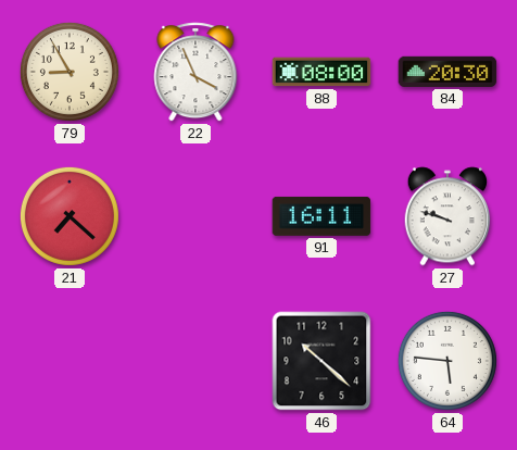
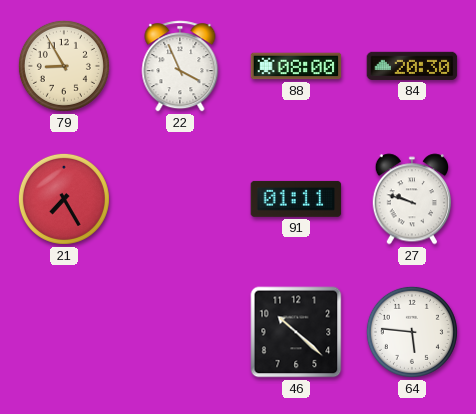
21: 7:22 -> 7:25 (64, 199)
91: 16:11 -> 01:11 (296, 199)
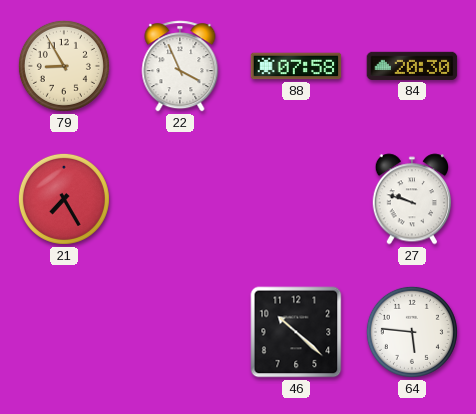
88: 08:00 -> 07:58 (296, 66)
91: 01:11 -> none (296, 199)
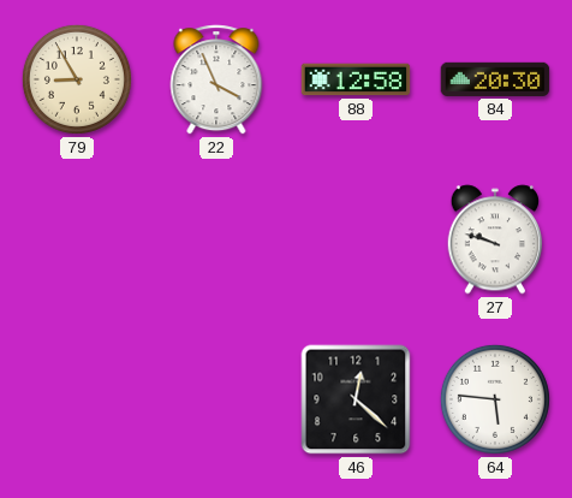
88: 07:58 -> 12:58 (356, 79)
21: 7:25 -> none (64, 199)
46: 10:22 -> 12:22 (356, 399)
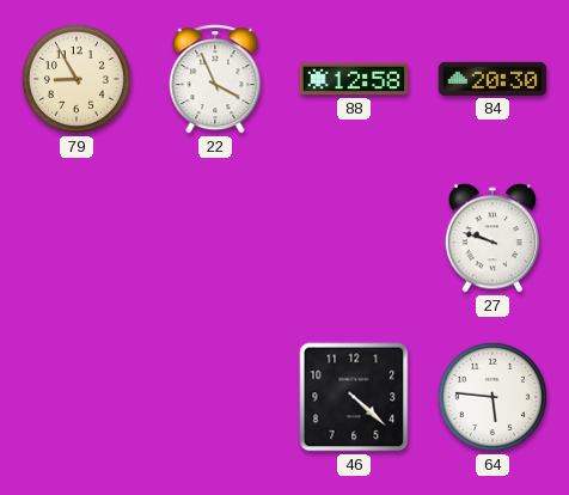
46: 12:22 -> 4:22 (354, 397)
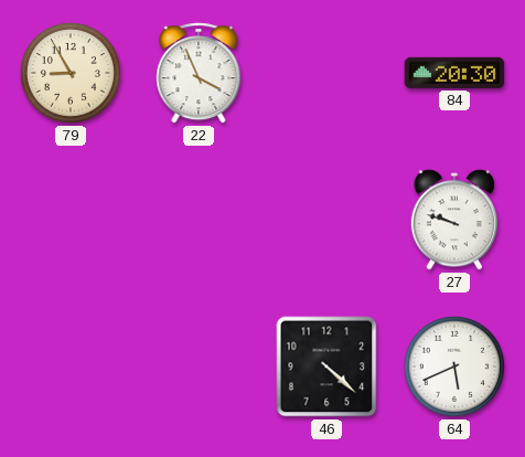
88: 12:58 -> none (354, 79)
64: 5:46 -> 5:41 (454, 366)
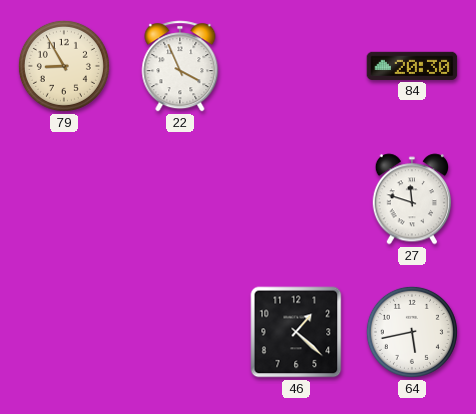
27: 9:48 -> 11:48 (411, 199)
46: 4:22 -> 1:22 (296, 332)
64: 5:41 -> 5:43 (412, 332)
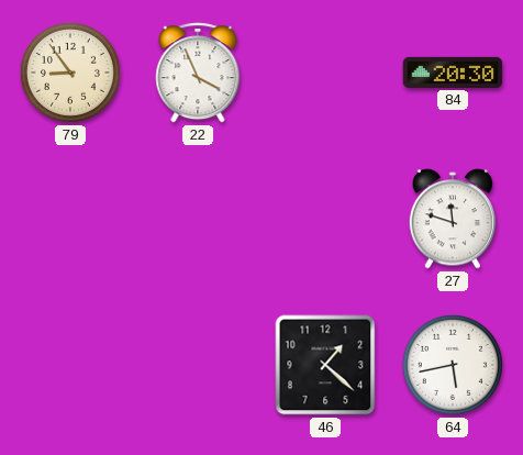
79: 8:55 -> 8:54 (70, 73)
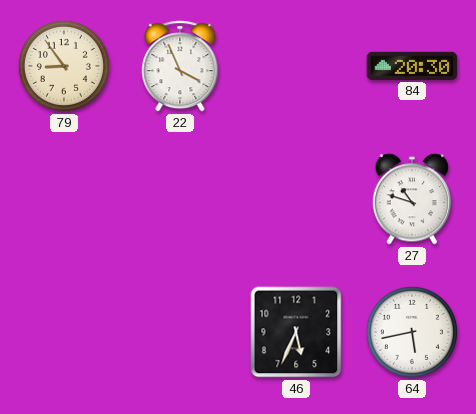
27: 11:48 -> 10:48 (411, 199)
46: 1:22 -> 5:34 (296, 332)
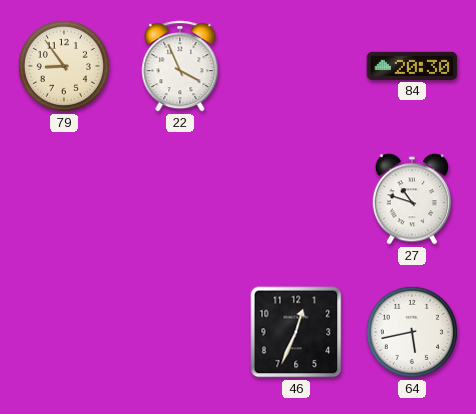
46: 5:34 -> 12:34 (296, 332)
